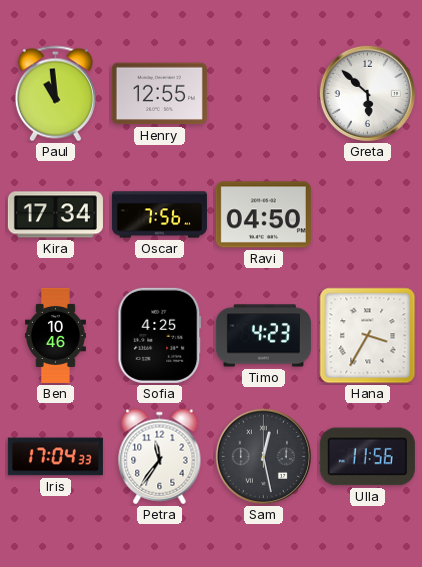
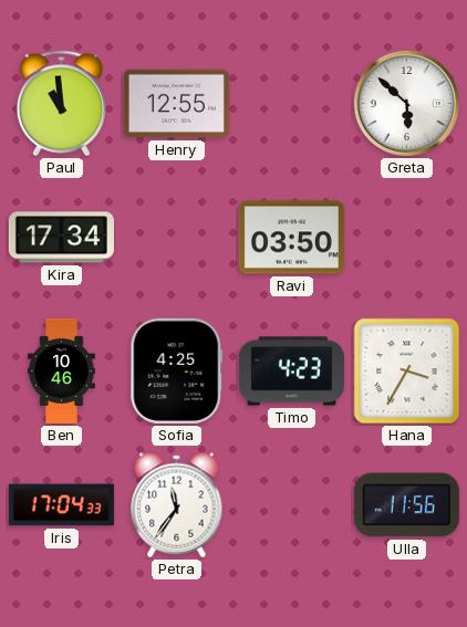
Oscar: 7:56 -> none (159, 215)
Ravi: 04:50 -> 03:50 (291, 238)
Sam: 12:28 -> none (263, 456)
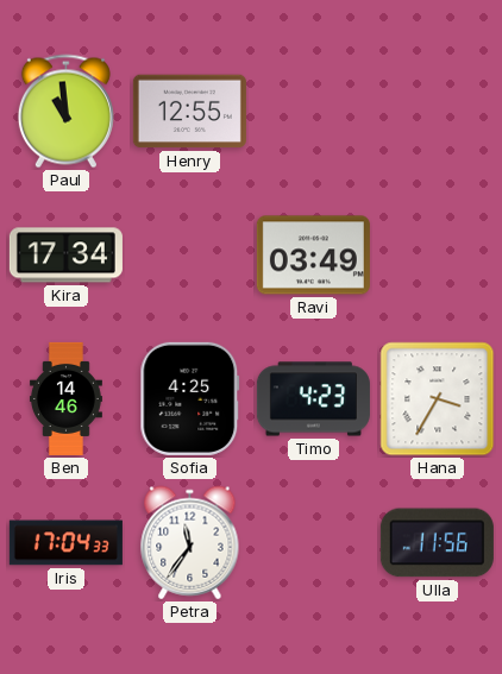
Greta: 5:52 -> none (406, 103)
Ravi: 03:50 -> 03:49 (313, 256)
Ben: 10:46 -> 14:46 (65, 398)
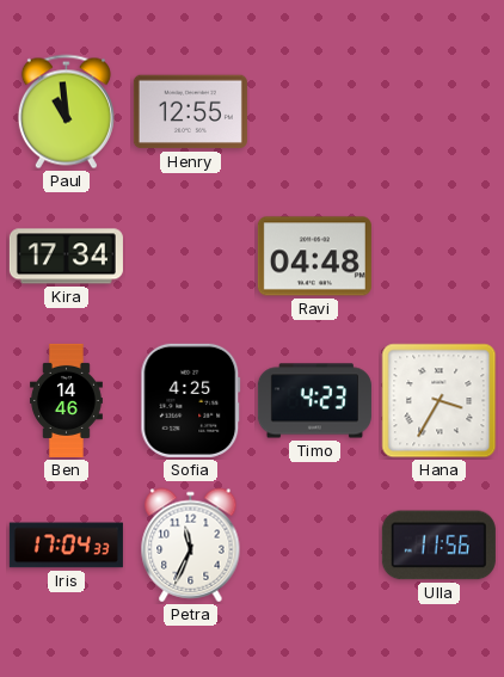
Ravi: 03:49 -> 04:48 (314, 257)
Petra: 11:36 -> 11:34 (191, 546)
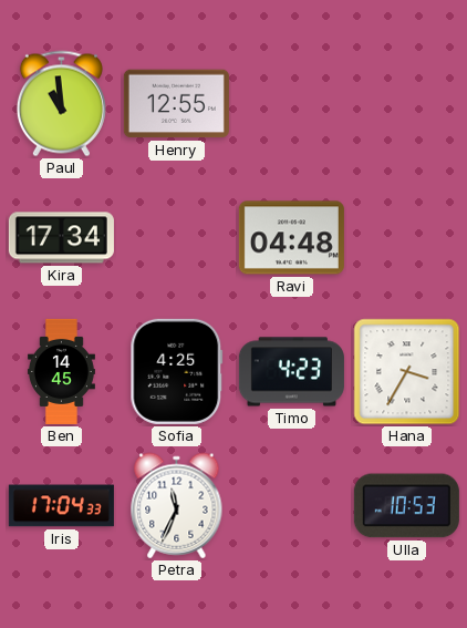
Ben: 14:46 -> 14:45 (61, 371)
Ulla: 11:56 -> 10:53 (406, 506)
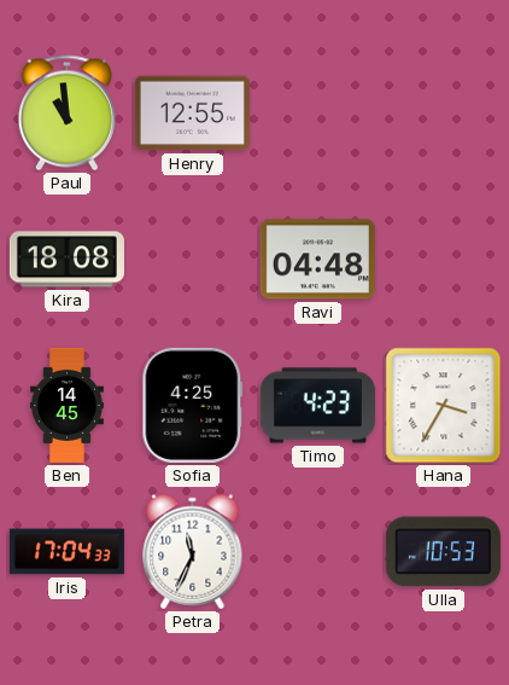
Kira: 17:34 -> 18:08 (66, 260)
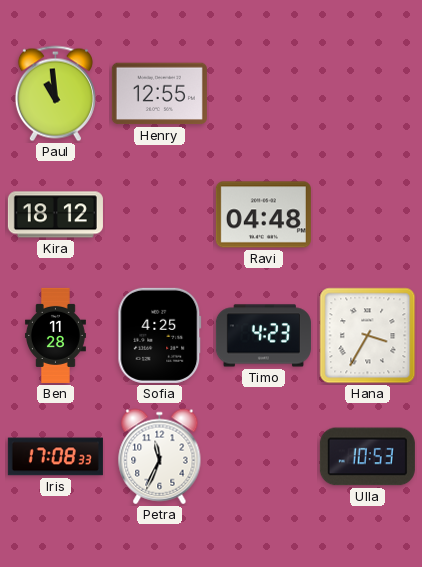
Kira: 18:08 -> 18:12 (55, 215)
Ben: 14:45 -> 11:28 (55, 335)
Iris: 17:04 -> 17:08 (55, 457)
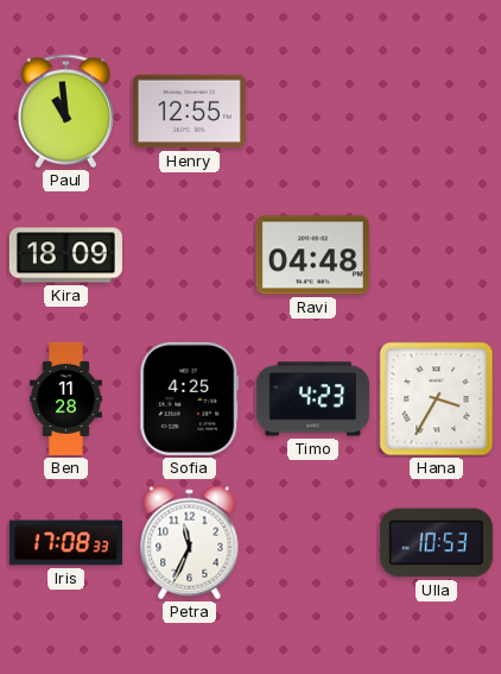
Kira: 18:12 -> 18:09 (65, 256)
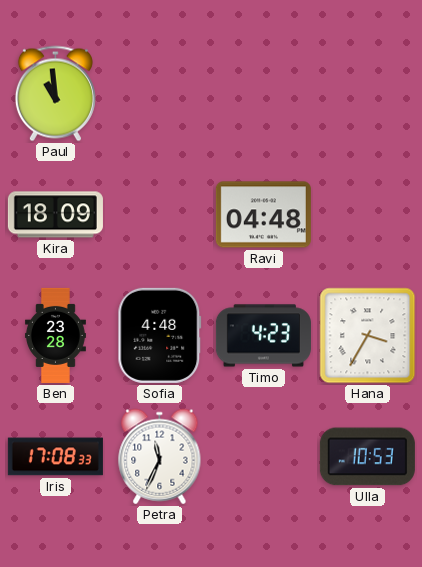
Henry: 12:55 -> none (189, 112)
Ben: 11:28 -> 23:28 (55, 335)
Sofia: 4:25 -> 4:48 (160, 335)
